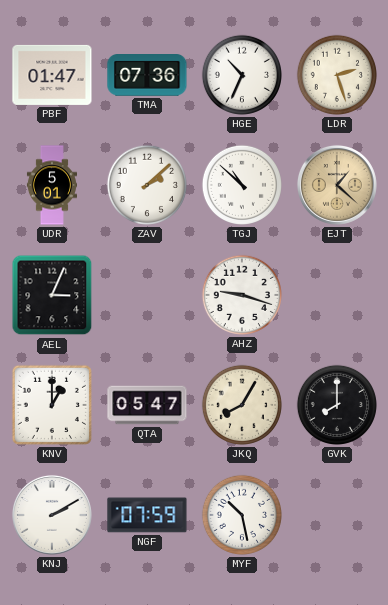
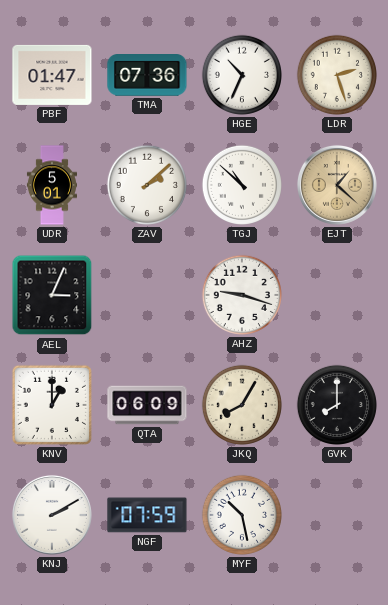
QTA: 05:47 -> 06:09 (147, 405)
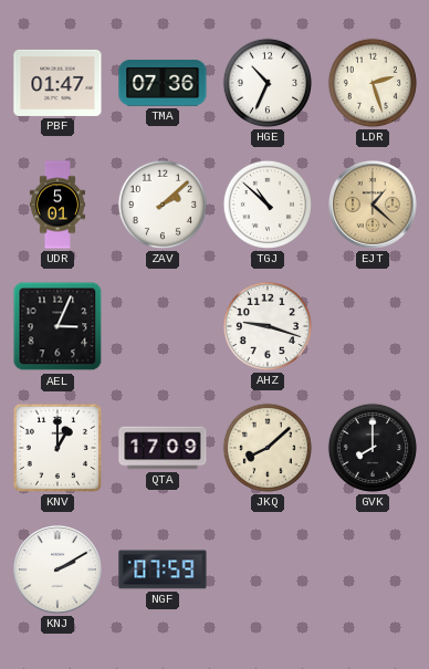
QTA: 06:09 -> 17:09 (163, 448)
JKQ: 8:05 -> 8:08 (268, 448)
MYF: 10:28 -> none (242, 515)
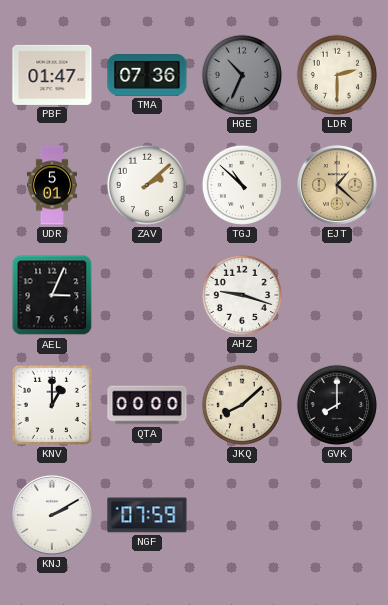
HGE dial: white -> grey (242, 75)
LDR: 2:27 -> 2:30 (337, 75)
QTA: 17:09 -> 00:00 (147, 405)
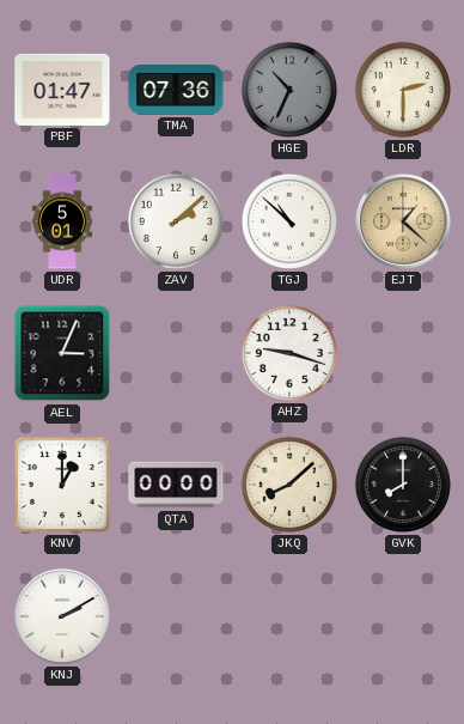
NGF: 07:59 -> none (147, 515)
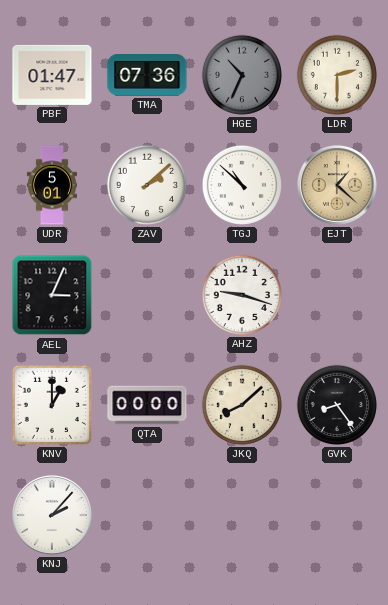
GVK: 8:00 -> 8:24 (337, 405)
KNJ: 2:10 -> 2:07 (52, 515)
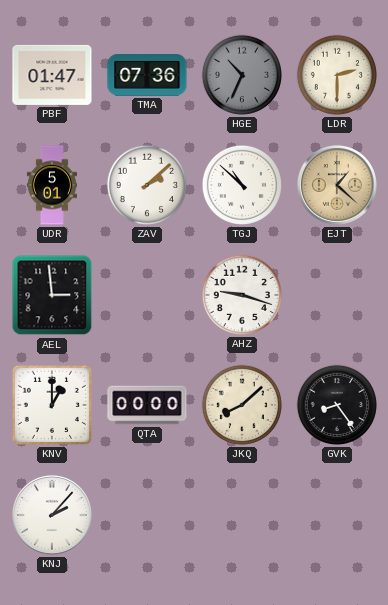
AEL: 3:04 -> 2:59 (52, 295)
